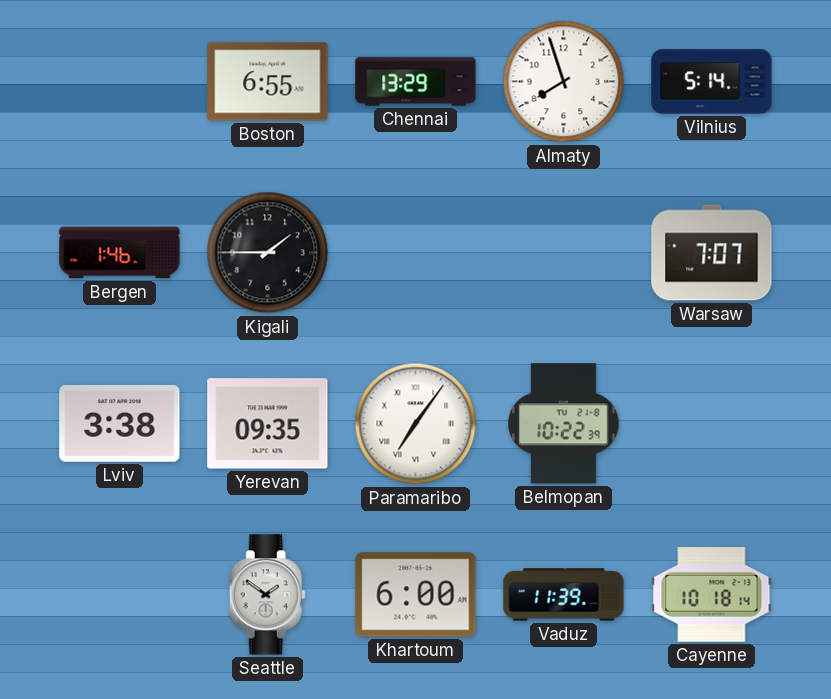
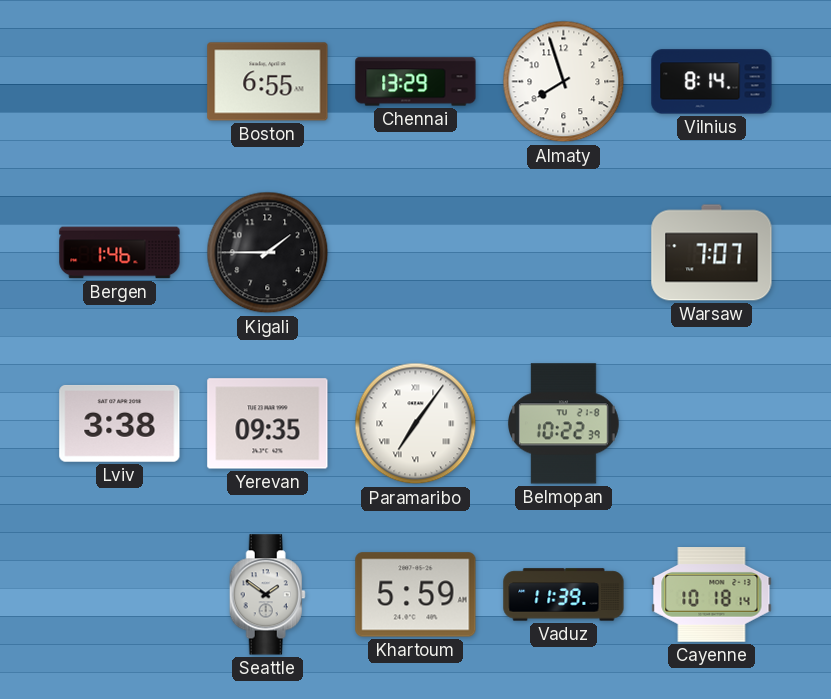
Vilnius: 5:14 -> 8:14 (712, 82)
Khartoum: 6:00 -> 5:59 (416, 595)
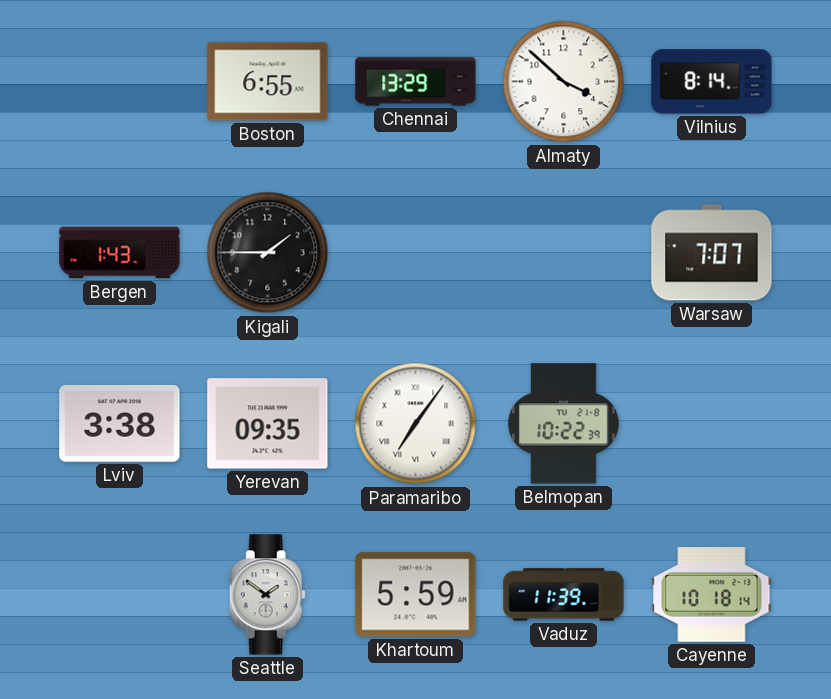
Almaty: 7:57 -> 3:52 (564, 82)
Bergen: 1:46 -> 1:43 (120, 253)
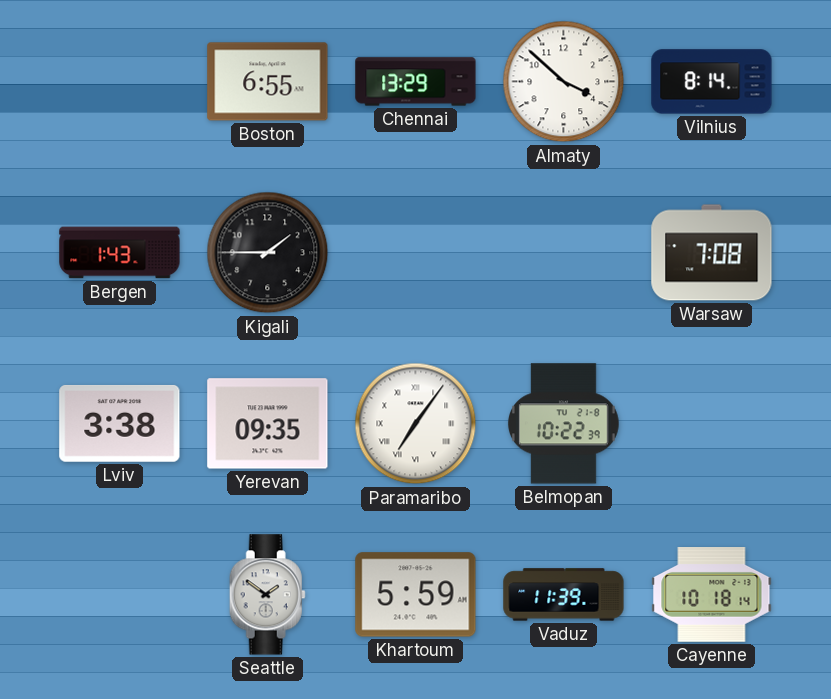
Warsaw: 7:07 -> 7:08 (712, 253)
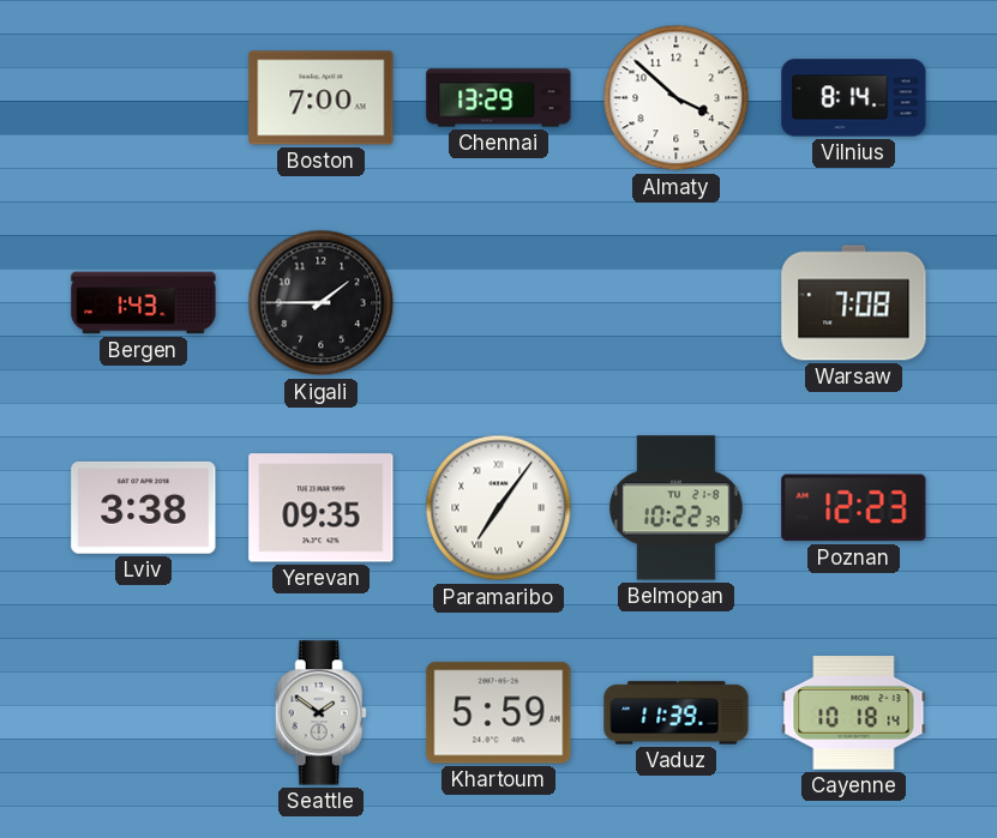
Boston: 6:55 -> 7:00 (322, 98)
Poznan: none -> 12:23 (854, 508)
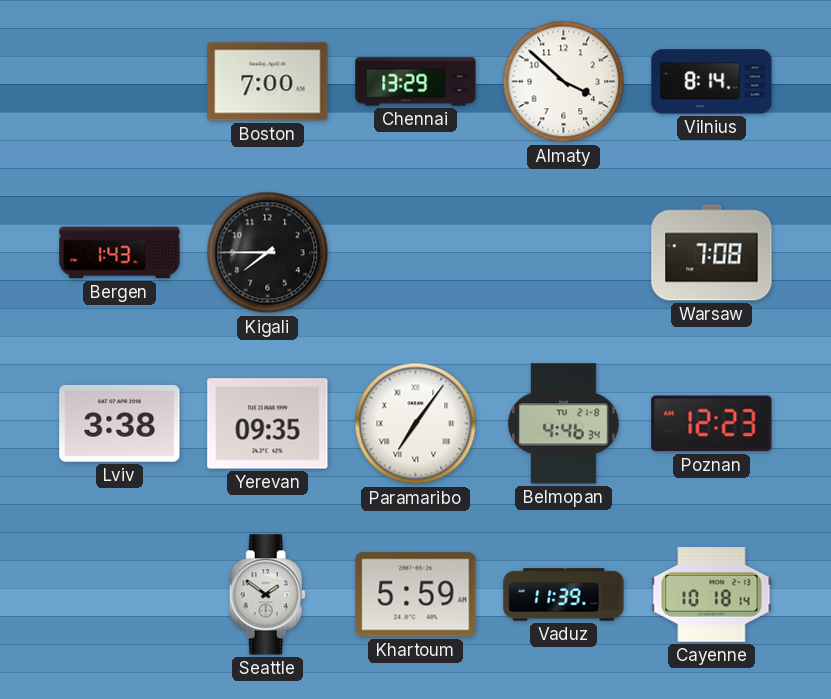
Kigali: 1:45 -> 7:45 (268, 253)
Belmopan: 10:22 -> 4:46 (563, 424)
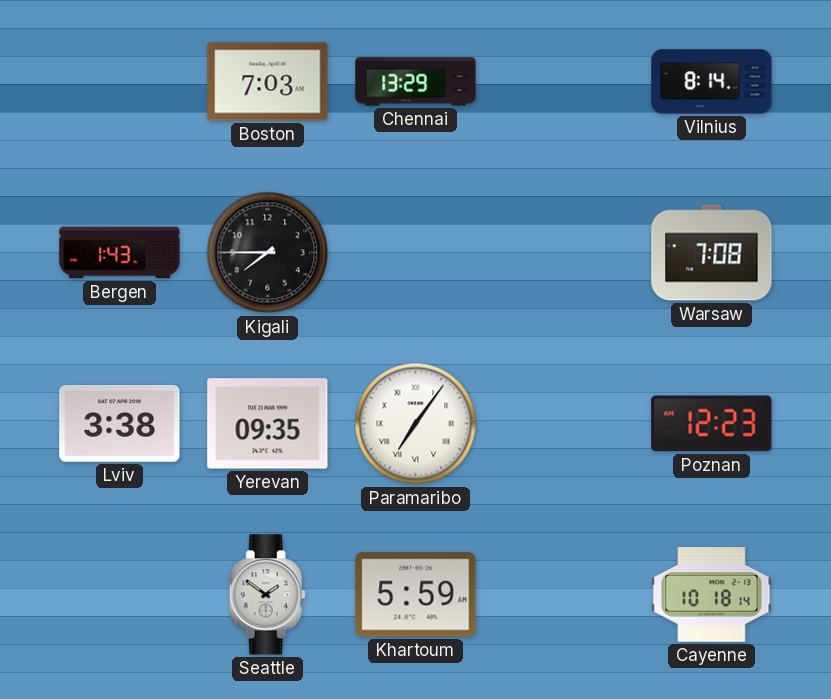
Boston: 7:00 -> 7:03 (268, 82)
Almaty: 3:52 -> none (564, 82)
Belmopan: 4:46 -> none (563, 424)
Vaduz: 11:39 -> none (564, 595)
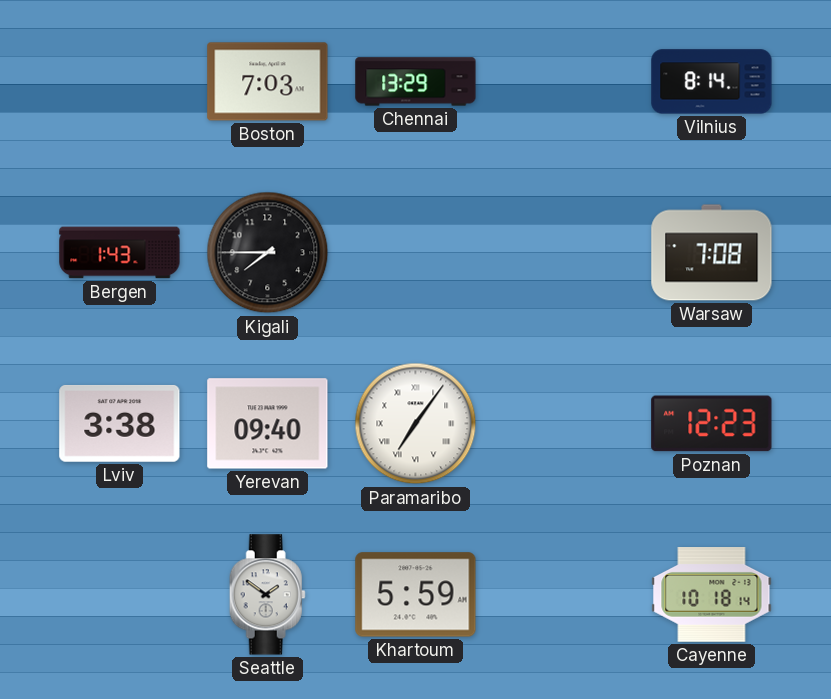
Yerevan: 09:35 -> 09:40 (268, 424)
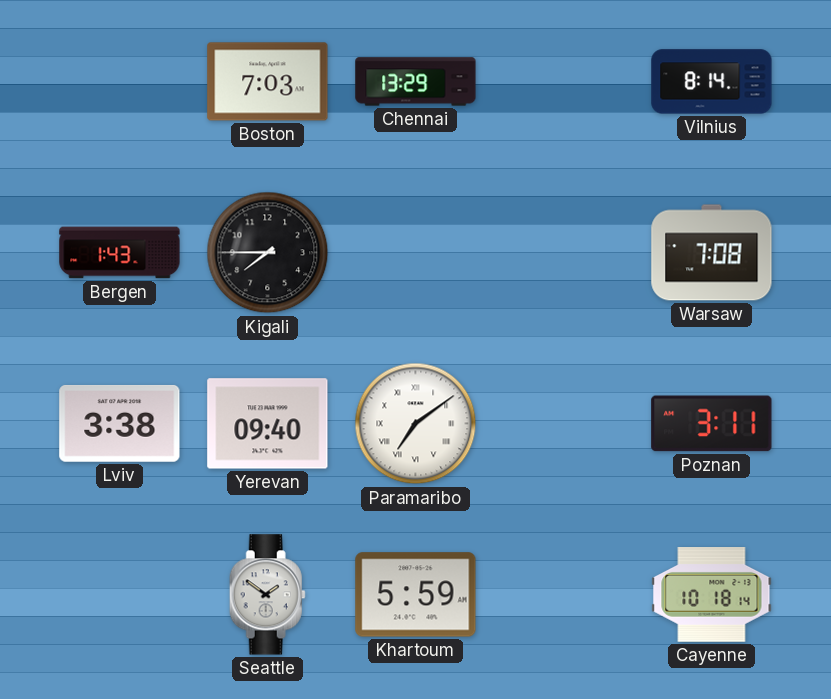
Paramaribo: 7:06 -> 7:09 (416, 424)
Poznan: 12:23 -> 3:11 (712, 424)
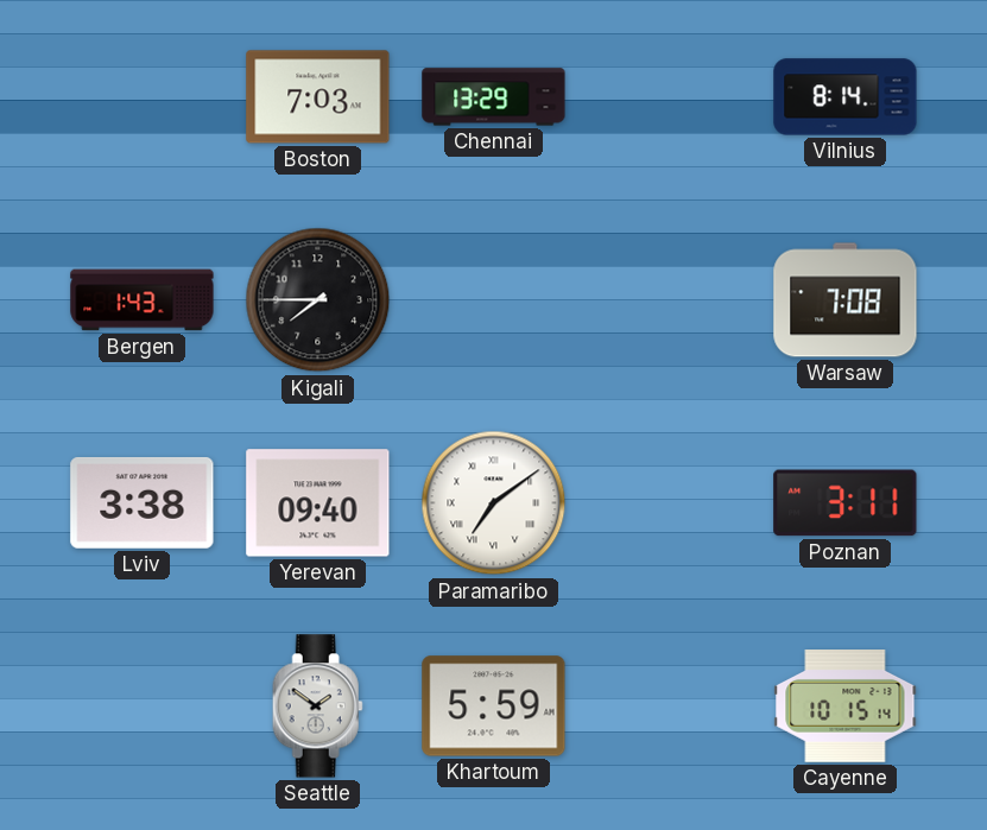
Cayenne: 10:18 -> 10:15 (846, 707)
